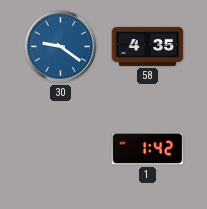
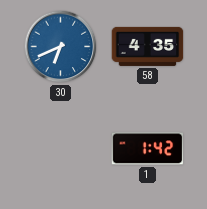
30: 9:21 -> 6:41 (61, 47)
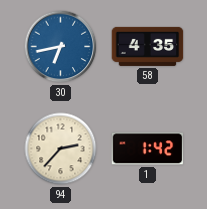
30: 6:41 -> 6:43 (61, 47)
94: none -> 2:37 (61, 149)
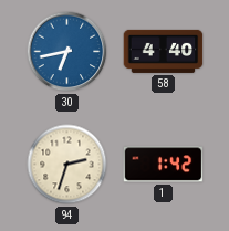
58: 4:35 -> 4:40 (164, 51)
94: 2:37 -> 2:33 (67, 165)
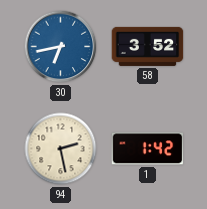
58: 4:40 -> 3:52 (148, 46)
94: 2:33 -> 2:28 (61, 149)
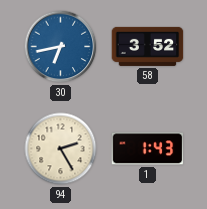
94: 2:28 -> 2:25 (61, 149)
1: 1:42 -> 1:43 (148, 149)
